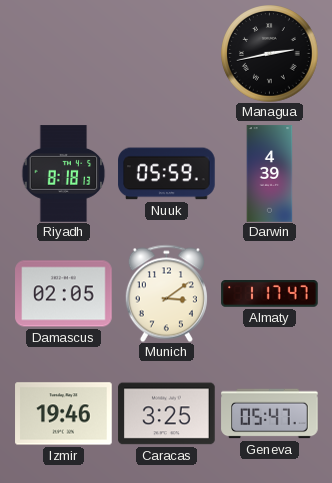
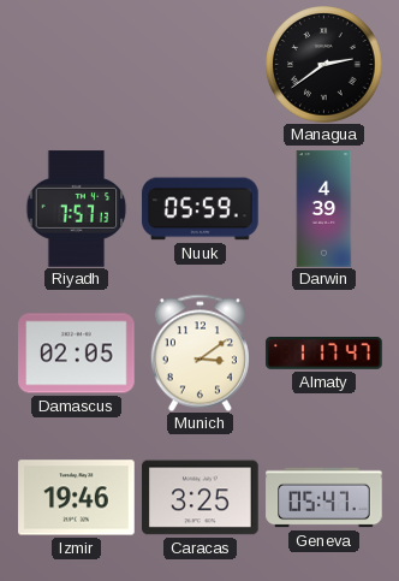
Managua: 2:43 -> 2:39 (324, 65)
Riyadh: 8:18 -> 7:57 (77, 209)
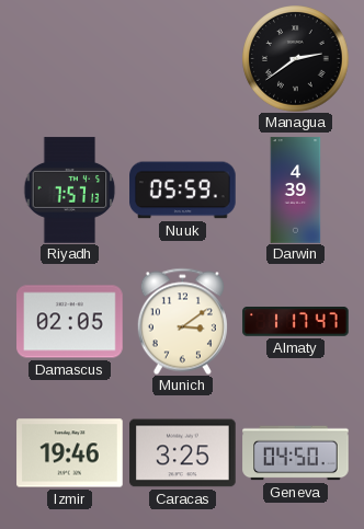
Geneva: 05:47 -> 04:50 (296, 453)
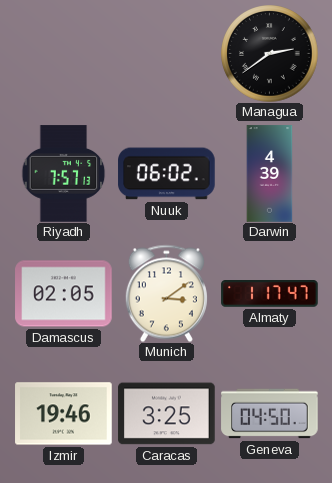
Nuuk: 05:59 -> 06:02 (167, 174)
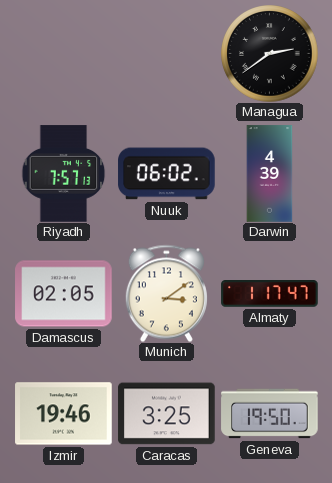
Geneva: 04:50 -> 19:50 (270, 414)
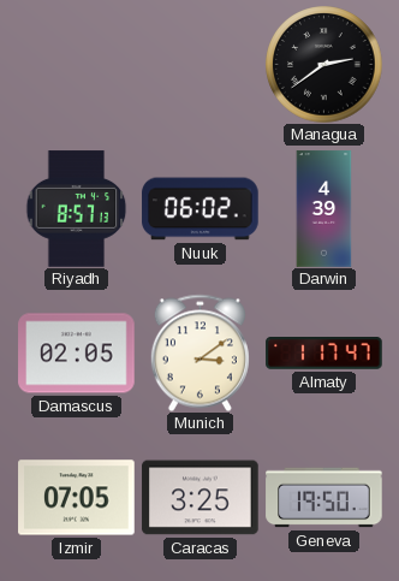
Riyadh: 7:57 -> 8:57 (77, 209)
Izmir: 19:46 -> 07:05 (77, 498)
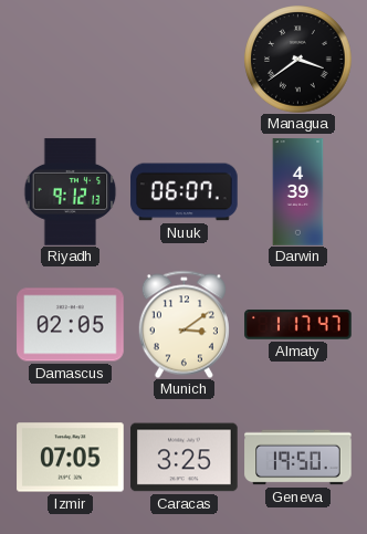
Managua: 2:39 -> 3:39 (298, 60)
Riyadh: 8:57 -> 9:12 (71, 192)
Nuuk: 06:02 -> 06:07 (185, 192)
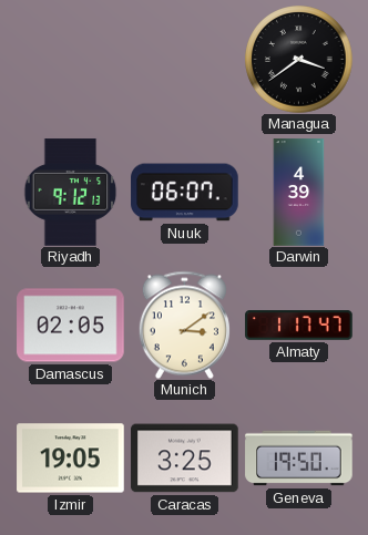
Izmir: 07:05 -> 19:05 (71, 459)
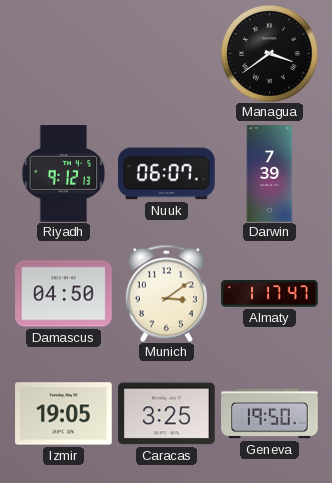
Darwin: 4:39 -> 7:39 (270, 174)
Damascus: 02:05 -> 04:50 (64, 294)
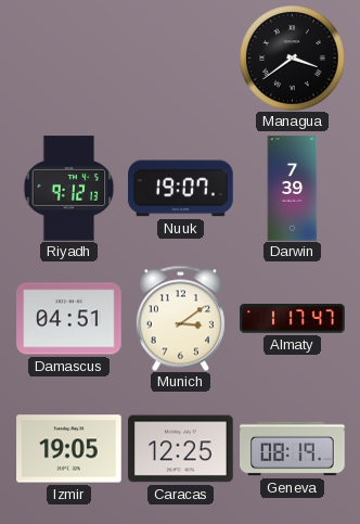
Nuuk: 06:07 -> 19:07 (181, 189)
Damascus: 04:50 -> 04:51 (69, 319)
Caracas: 3:25 -> 12:25 (181, 449)
Geneva: 19:50 -> 08:19 (293, 449)
